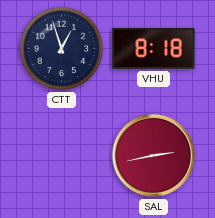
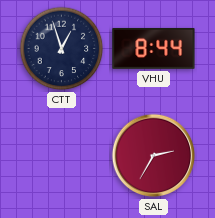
VHU: 8:18 -> 8:44 (154, 48)
SAL: 2:43 -> 2:35 (154, 156)
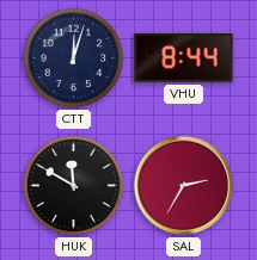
CTT: 12:57 -> 12:03 (74, 58)
HUK: none -> 11:50 (74, 186)
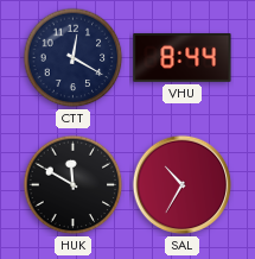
CTT: 12:03 -> 12:20 (74, 58)
SAL: 2:35 -> 10:35 (183, 185)
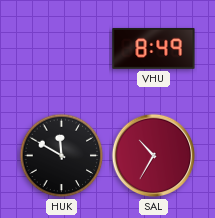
CTT: 12:20 -> none (74, 58)
VHU: 8:44 -> 8:49 (154, 48)
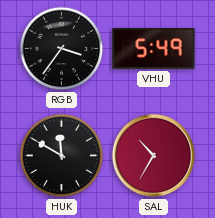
RGB: none -> 3:36 (62, 49)
VHU: 8:49 -> 5:49 (154, 48)
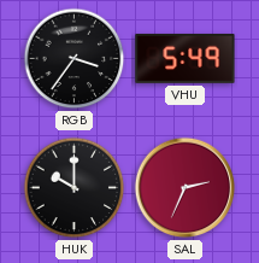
HUK: 11:50 -> 10:00 (75, 188)
SAL: 10:35 -> 2:34 (186, 188)
